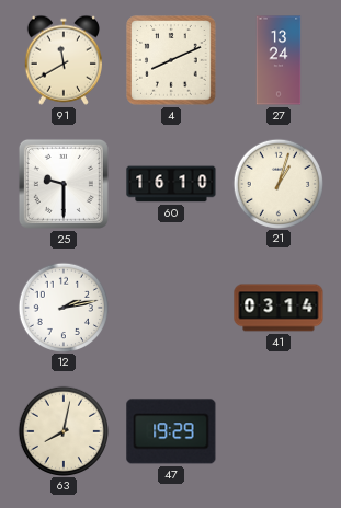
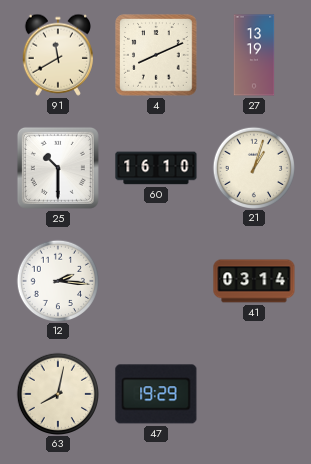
27: 13:24 -> 13:19 (254, 55)
25: 9:30 -> 10:30 (58, 168)
12: 2:13 -> 2:16 (57, 280)
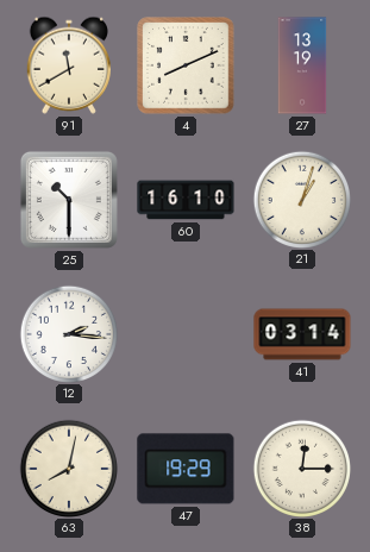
38: none -> 12:15 (301, 468)
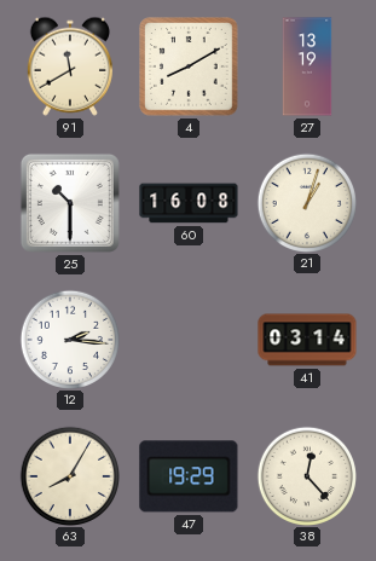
4: 8:11 -> 8:10 (189, 66)
60: 16:10 -> 16:08 (189, 203)
63: 8:02 -> 8:05 (69, 475)
38: 12:15 -> 12:23 (306, 475)
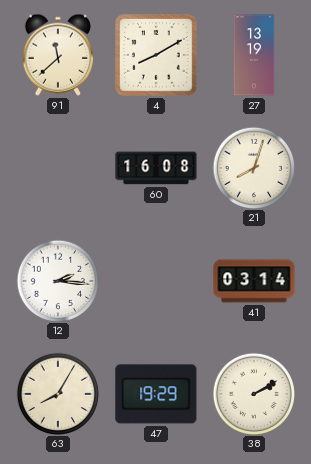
91: 11:40 -> 11:38 (58, 55)
25: 10:30 -> none (70, 203)
21: 1:03 -> 8:03 (253, 167)
38: 12:23 -> 2:10 (253, 393)
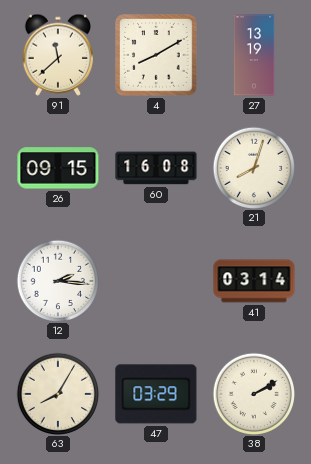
26: none -> 09:15 (58, 168)
47: 19:29 -> 03:29 (156, 394)
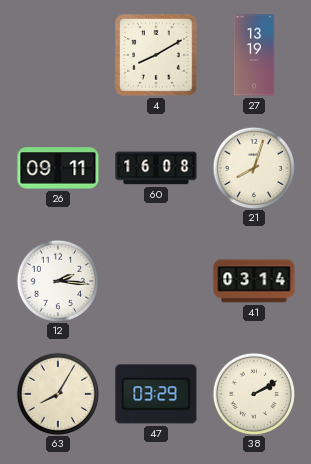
91: 11:38 -> none (58, 55)
26: 09:15 -> 09:11 (58, 168)
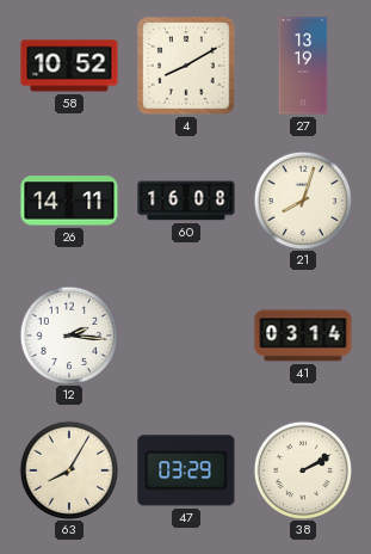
58: none -> 10:52 (69, 66)
26: 09:11 -> 14:11 (69, 201)
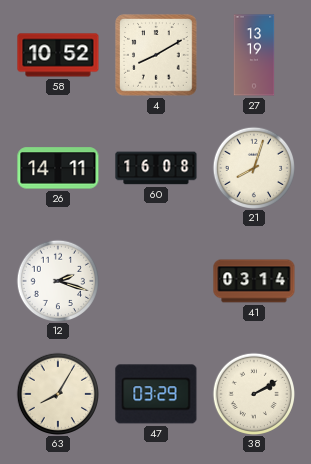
12: 2:16 -> 2:18 (57, 280)
